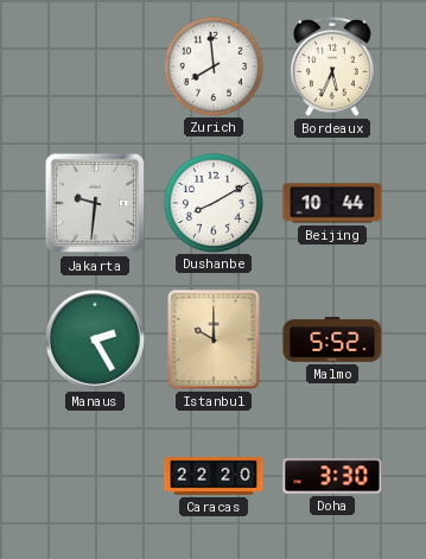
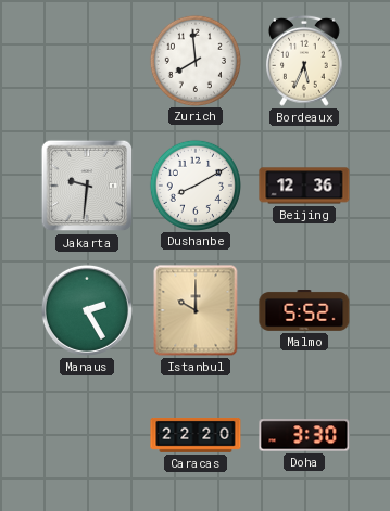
Beijing: 10:44 -> 12:36 (304, 186)
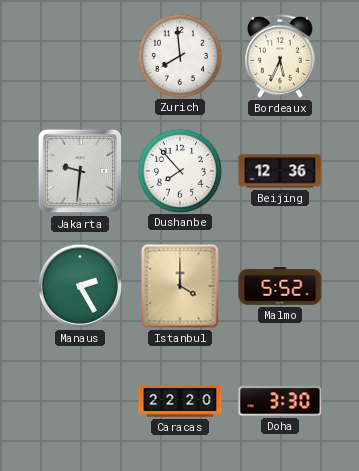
Dushanbe: 8:10 -> 7:53 (179, 170)
Istanbul: 10:00 -> 4:00 (180, 286)
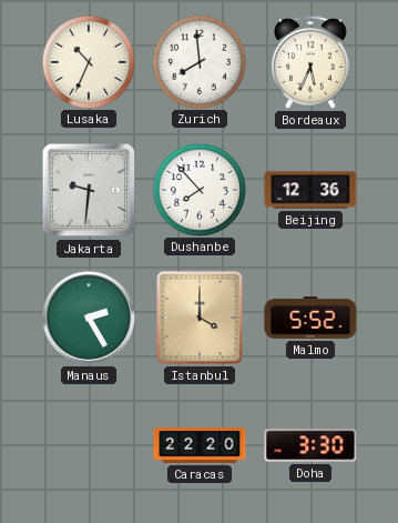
Lusaka: none -> 10:34 (88, 61)
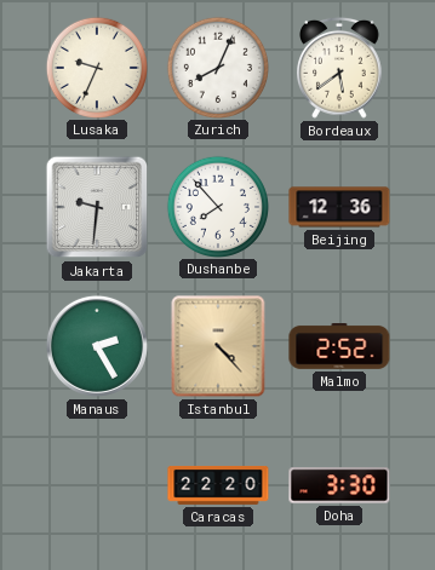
Lusaka: 10:34 -> 9:34 (96, 67)
Zurich: 7:59 -> 8:04 (217, 67)
Bordeaux: 5:34 -> 5:39 (340, 68)
Istanbul: 4:00 -> 4:23 (218, 346)
Malmo: 5:52 -> 2:52 (339, 347)
